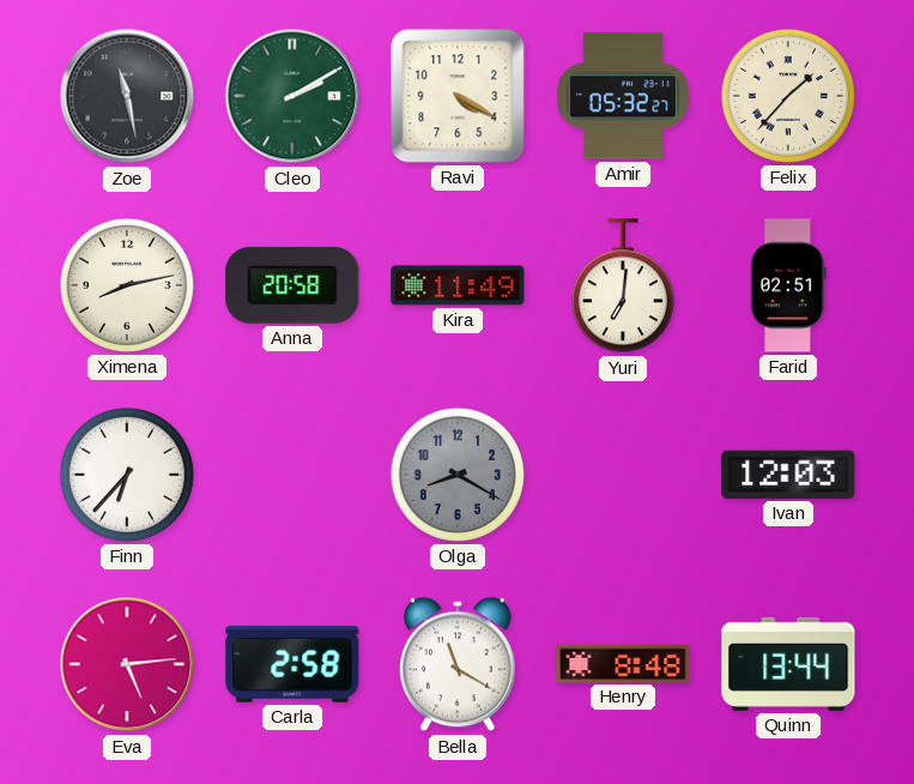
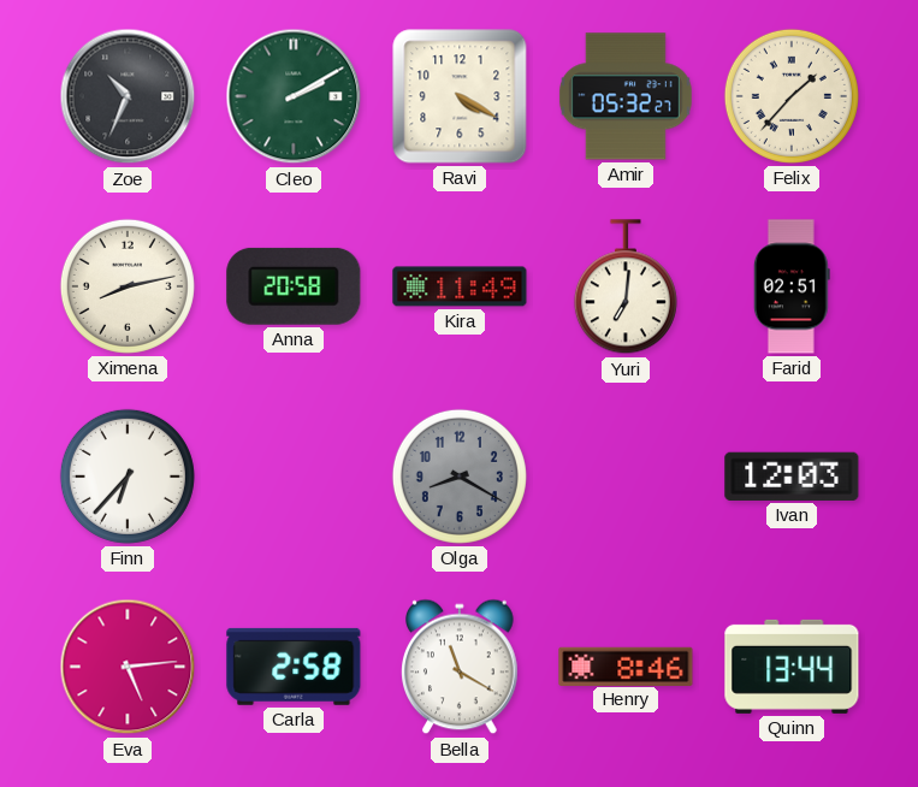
Zoe: 11:28 -> 10:34 (128, 96)
Henry: 8:48 -> 8:46 (626, 665)
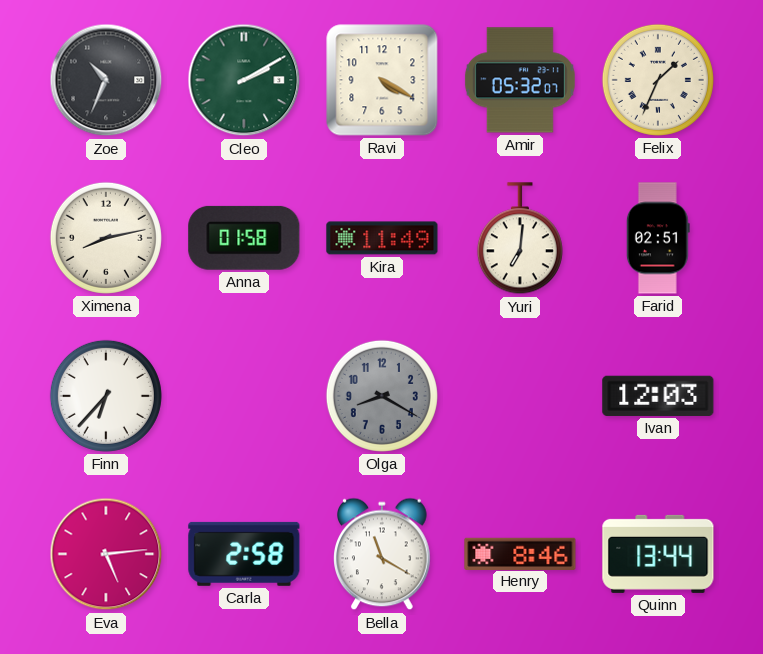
Amir: 05:32:27 -> 05:32:07 (520, 80)
Felix: 1:37 -> 1:34 (658, 80)
Anna: 20:58 -> 01:58 (244, 238)
